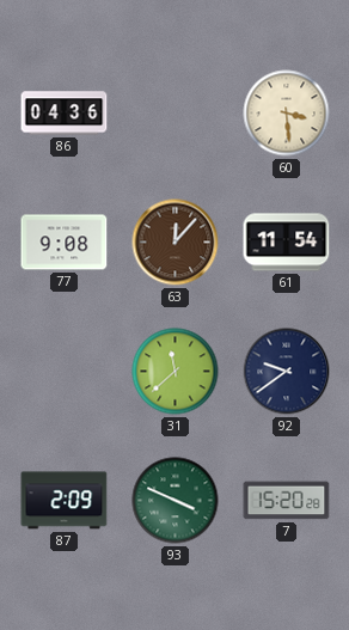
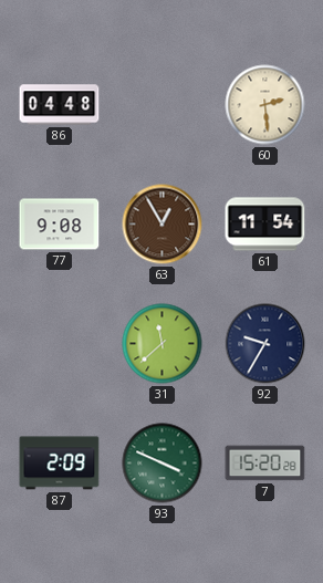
86: 04:36 -> 04:48 (60, 105)
60: 3:29 -> 2:29 (265, 105)
63: 12:07 -> 12:55 (163, 225)
92: 9:39 -> 9:35 (265, 344)
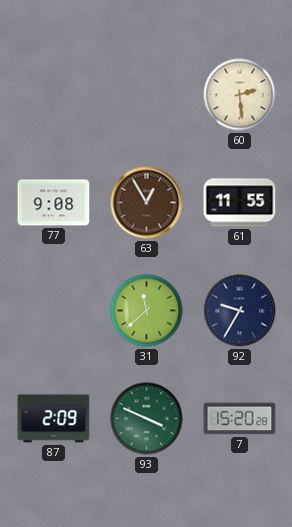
86: 04:48 -> none (60, 105)
61: 11:54 -> 11:55 (240, 203)
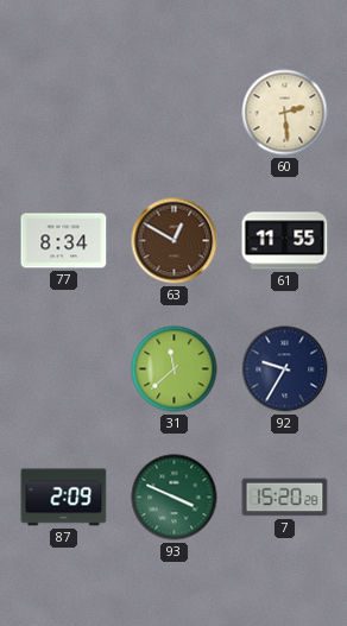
77: 9:08 -> 8:34 (64, 241)
63: 12:55 -> 12:50 (175, 241)
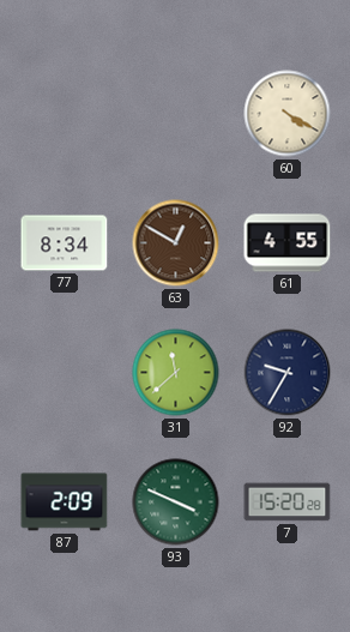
60: 2:29 -> 4:20 (288, 114)
61: 11:55 -> 4:55 (288, 243)
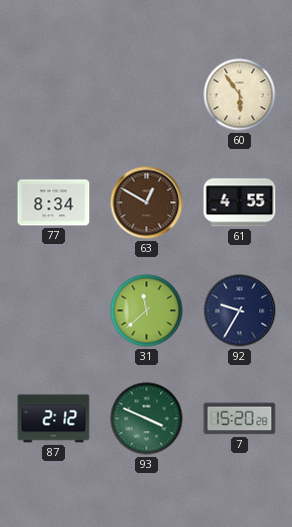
60: 4:20 -> 5:54 (240, 95)
87: 2:09 -> 2:12 (54, 419)
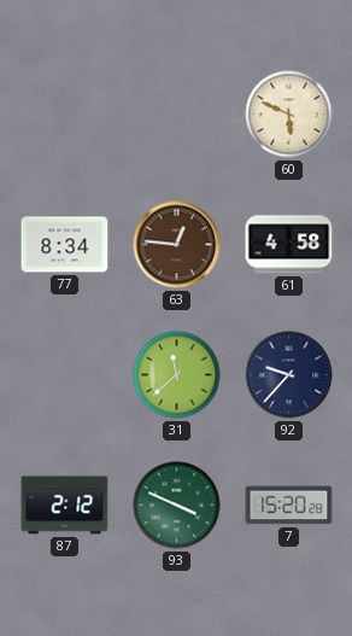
60: 5:54 -> 5:49 (289, 115)
63: 12:50 -> 12:46 (177, 245)
61: 4:55 -> 4:58 (289, 245)
92: 9:35 -> 9:37 (289, 375)
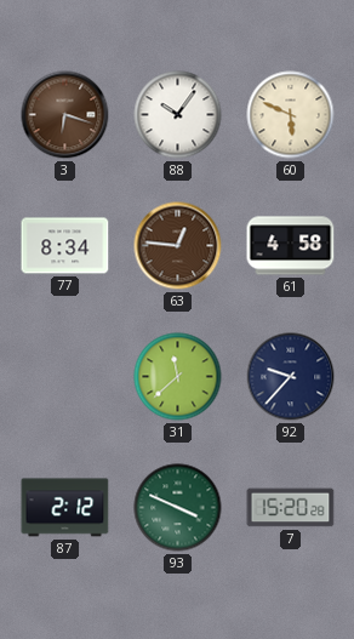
3: none -> 6:18 (65, 115)
88: none -> 10:06 (178, 115)
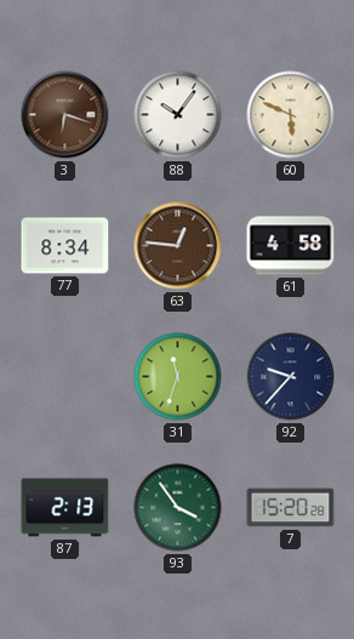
31: 11:38 -> 11:33 (178, 377)
87: 2:12 -> 2:13 (65, 508)
93: 3:49 -> 3:54 (178, 508)
